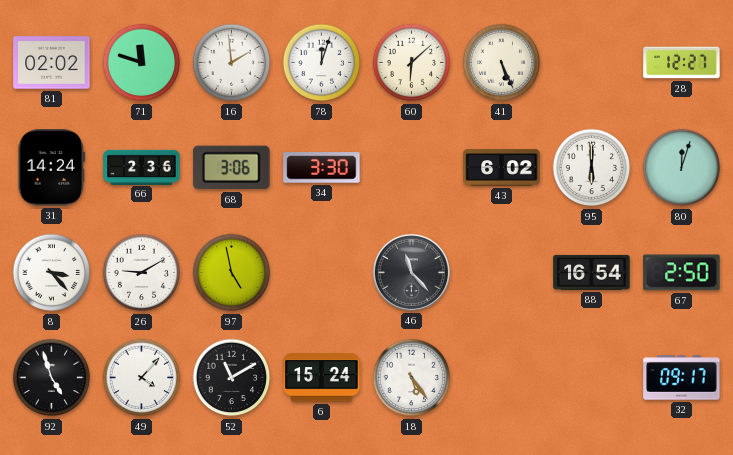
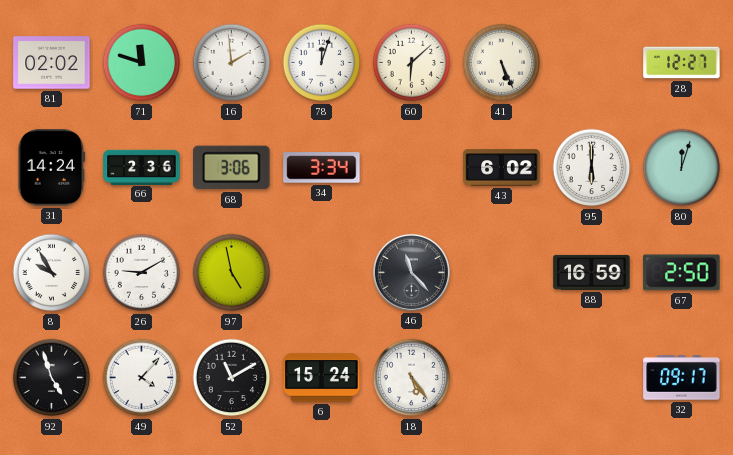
34: 3:30 -> 3:34 (322, 168)
8: 3:23 -> 9:55 (52, 273)
88: 16:54 -> 16:59 (592, 272)
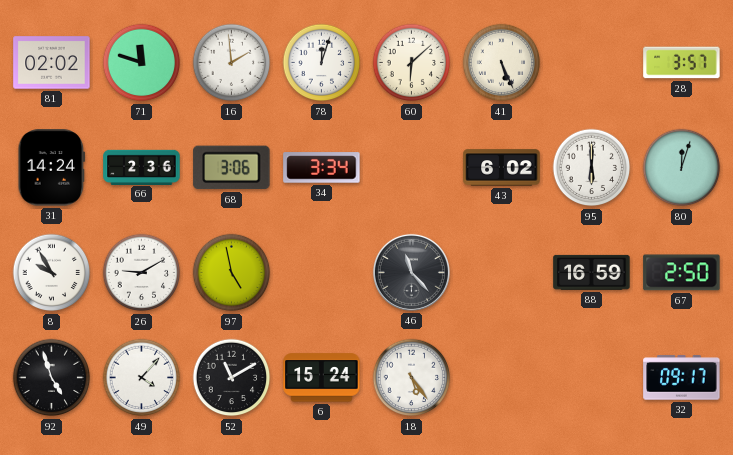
28: 12:27 -> 3:57 (682, 63)
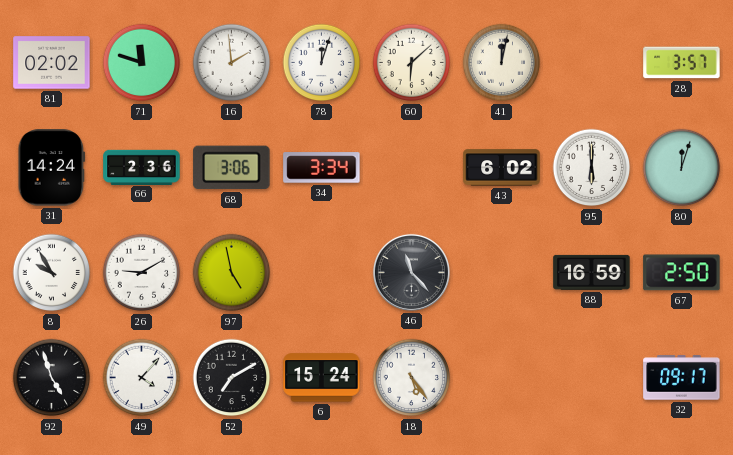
41: 5:26 -> 12:02 (502, 63)
52: 11:10 -> 7:10 (232, 378)
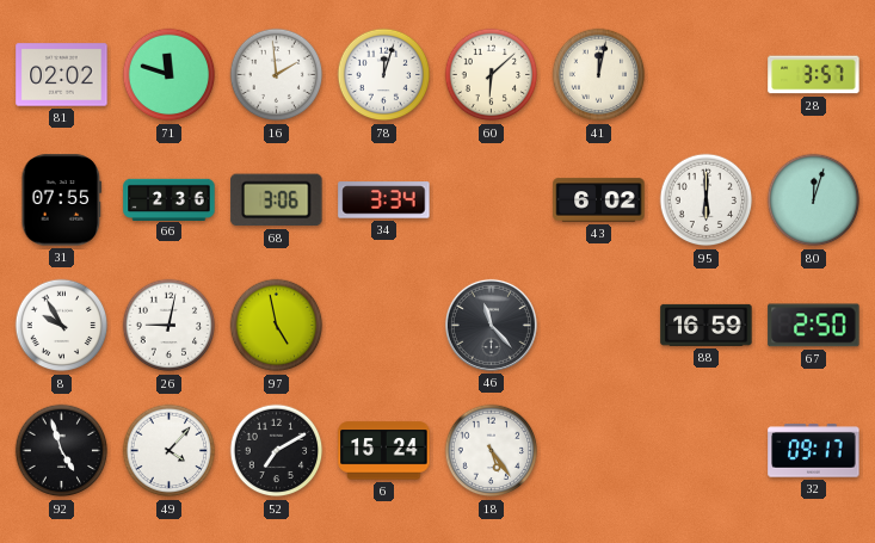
31: 14:24 -> 07:55 (62, 200)
26: 9:10 -> 9:02 (170, 326)
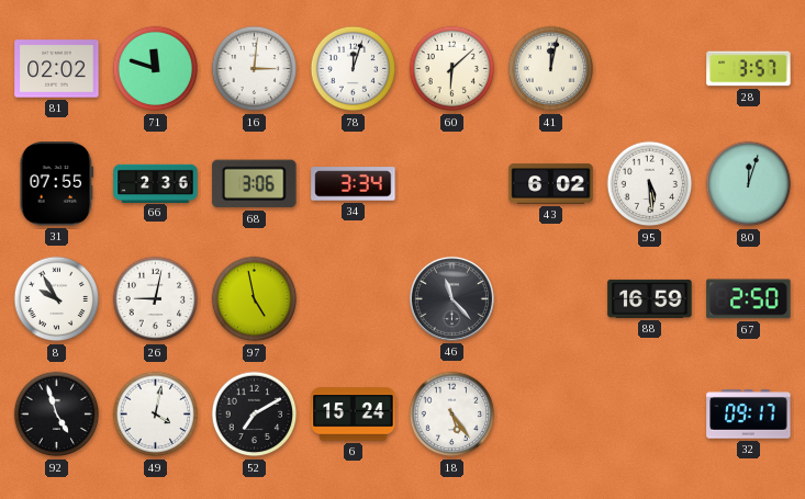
16: 1:59 -> 3:01 (255, 69)
95: 6:00 -> 5:29 (650, 184)
49: 4:07 -> 4:02 (156, 415)
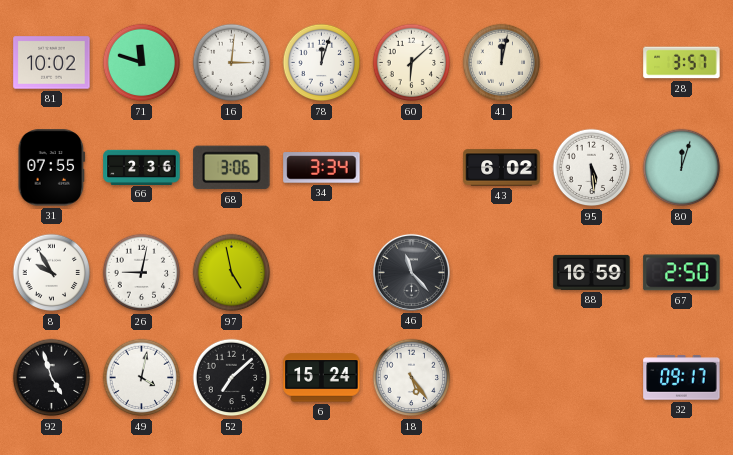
81: 02:02 -> 10:02 (52, 63)
52: 7:10 -> 7:08 (232, 378)
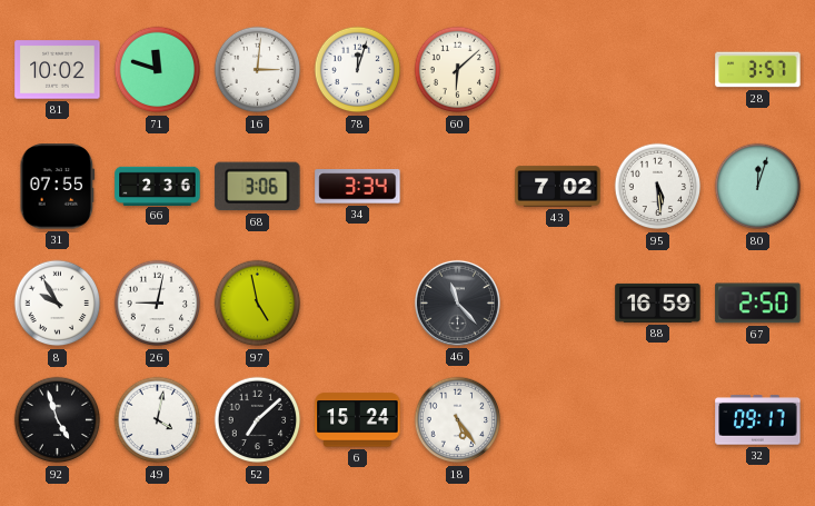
41: 12:02 -> none (502, 63)
43: 6:02 -> 7:02 (558, 187)
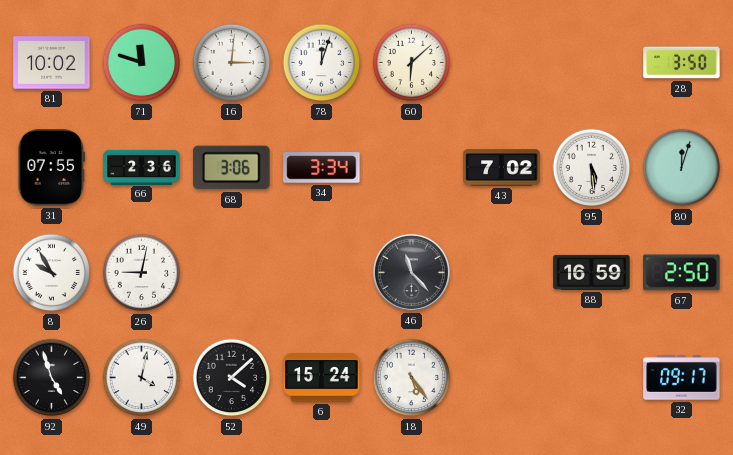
28: 3:57 -> 3:50 (682, 63)
97: 4:58 -> none (258, 304)
52: 7:08 -> 4:08 (232, 378)
